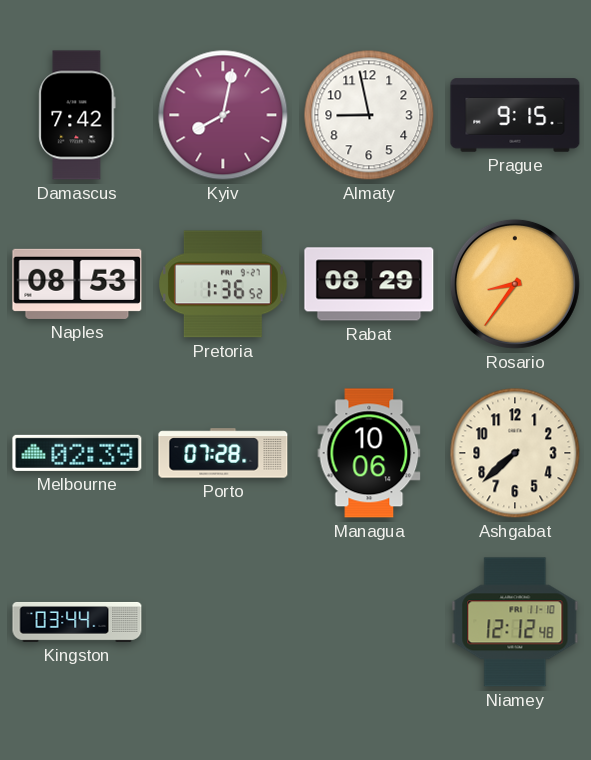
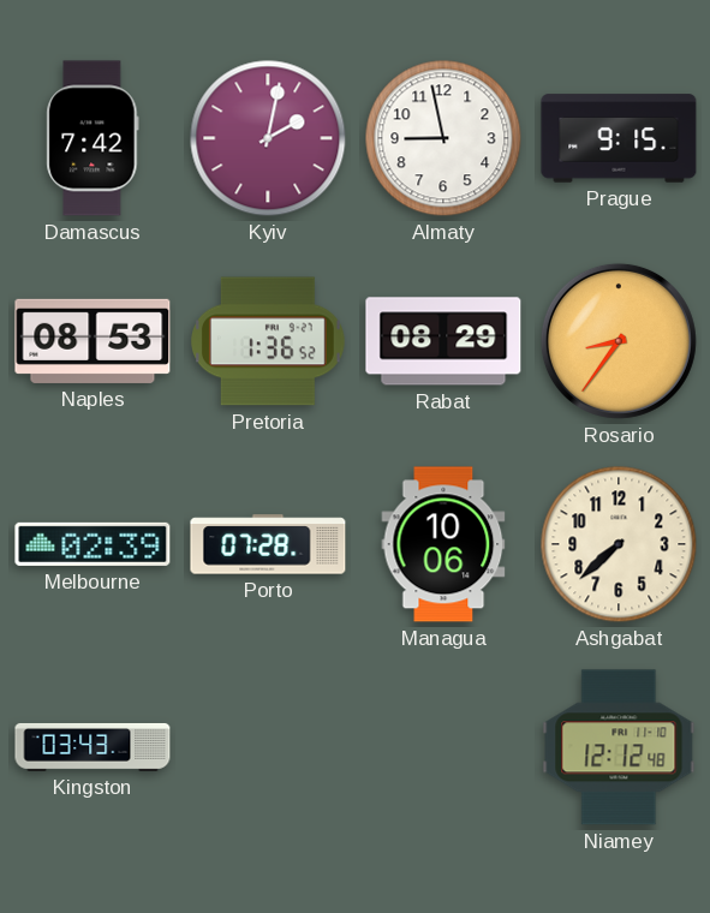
Kyiv: 8:02 -> 2:02 (268, 138)
Kingston: 03:44 -> 03:43 (93, 747)
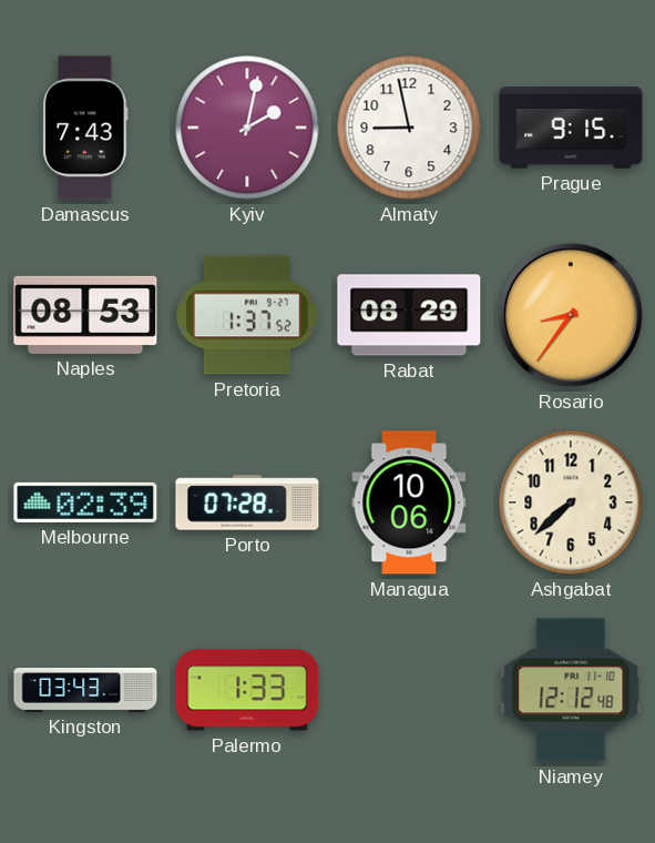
Damascus: 7:42 -> 7:43 (85, 128)
Pretoria: 1:36 -> 1:37 (248, 315)
Palermo: none -> 1:33 (247, 690)
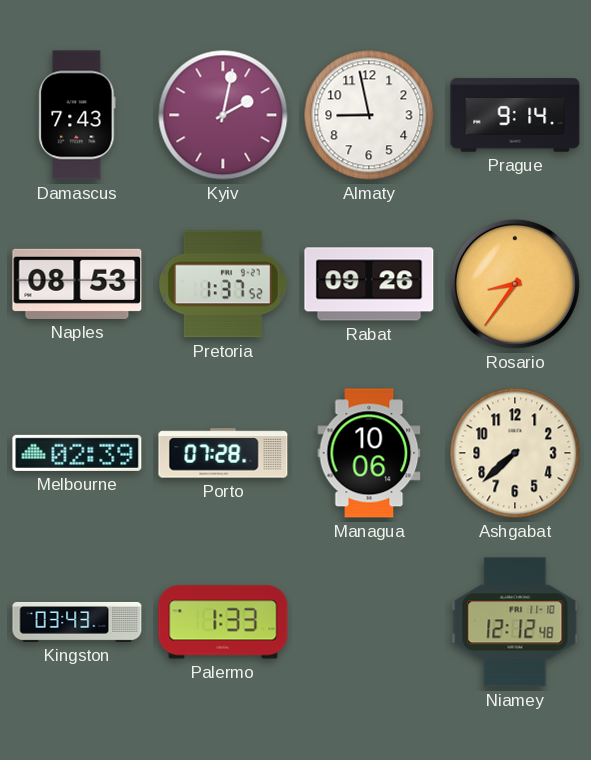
Prague: 9:15 -> 9:14 (515, 115)
Rabat: 08:29 -> 09:26 (369, 284)
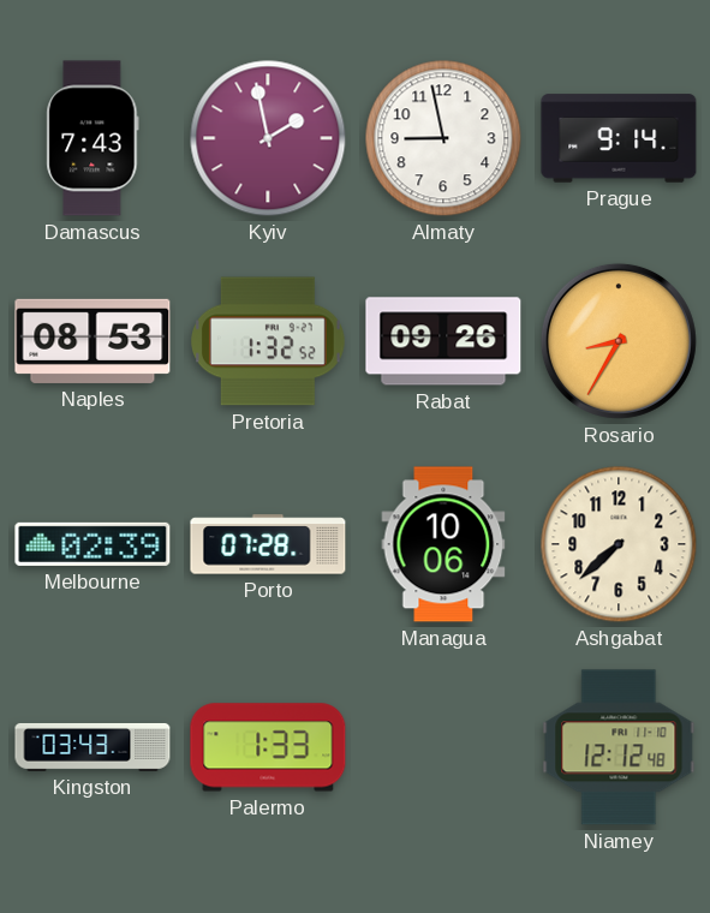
Kyiv: 2:02 -> 1:58 (268, 138)
Pretoria: 1:37 -> 1:32 (269, 341)
Rosario: 8:36 -> 8:35 (619, 341)
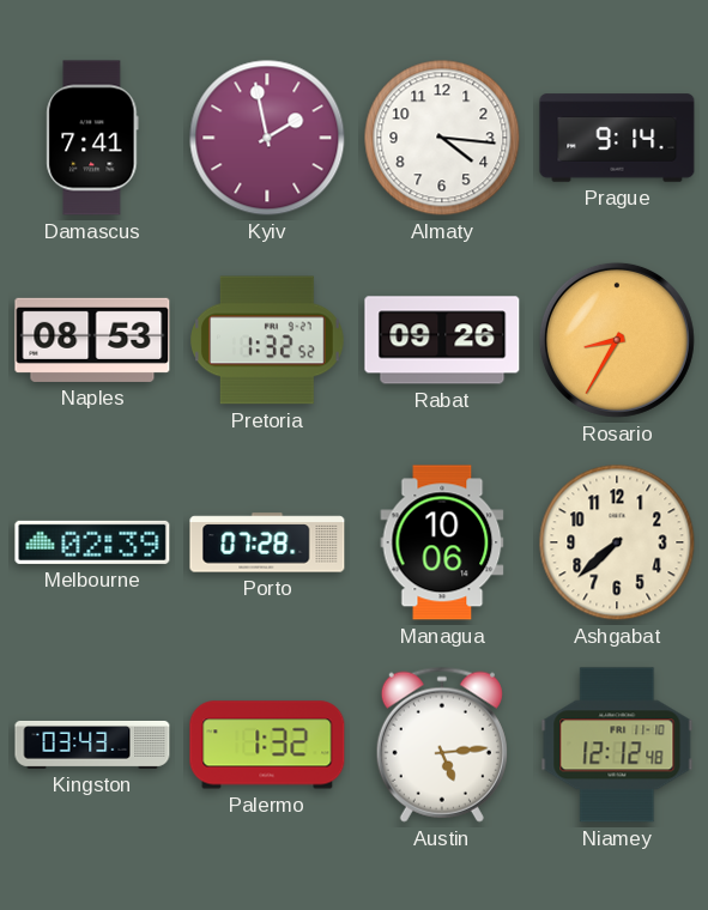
Damascus: 7:43 -> 7:41 (92, 138)
Almaty: 8:58 -> 4:16 (442, 138)
Palermo: 1:33 -> 1:32 (267, 745)
Austin: none -> 5:14 (442, 745)
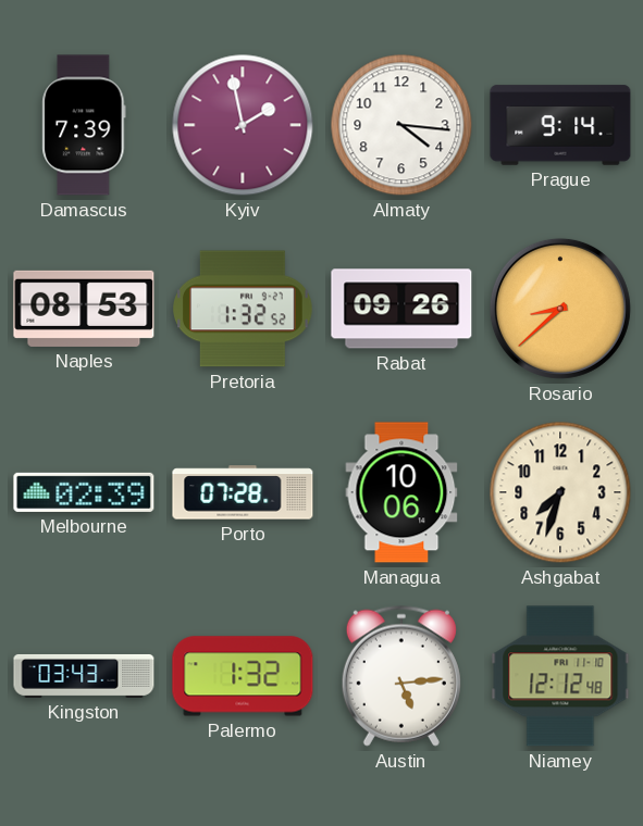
Damascus: 7:41 -> 7:39 (84, 125)
Rosario: 8:35 -> 8:38 (560, 309)
Ashgabat: 7:38 -> 7:33 (560, 492)
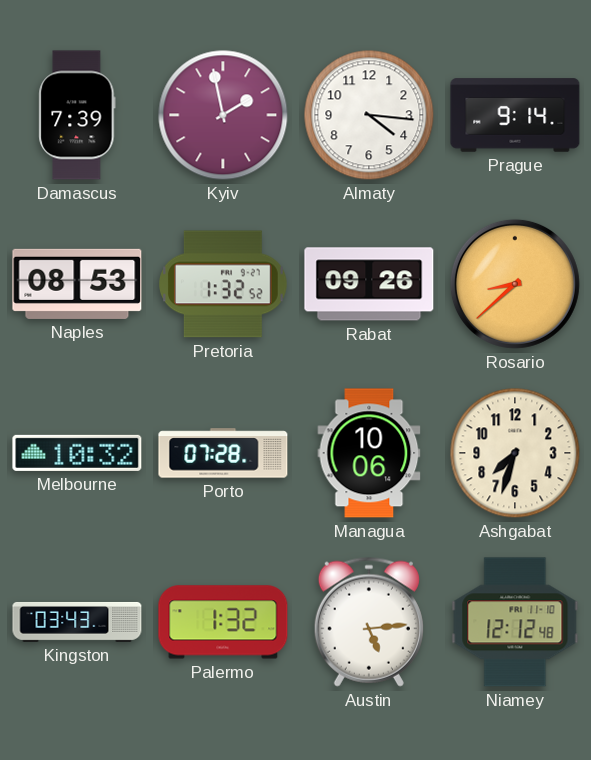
Melbourne: 02:39 -> 10:32 (77, 453)
